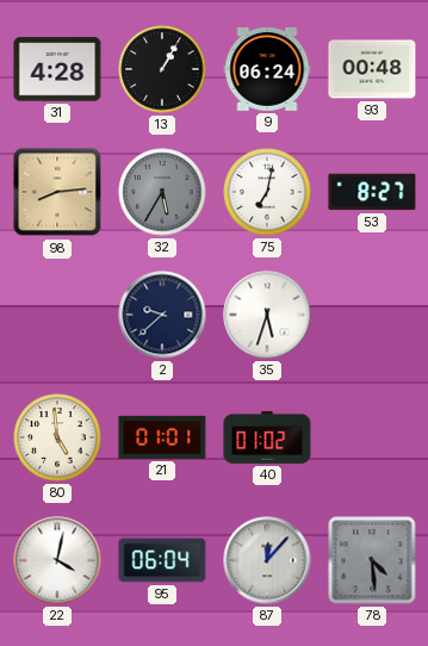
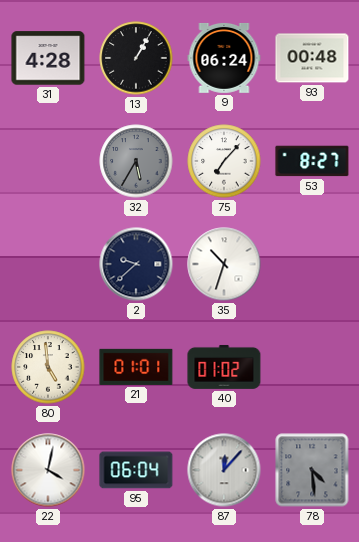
98: 8:14 -> none (57, 192)
75: 7:02 -> 7:07 (224, 161)
35: 5:33 -> 10:33 (224, 264)
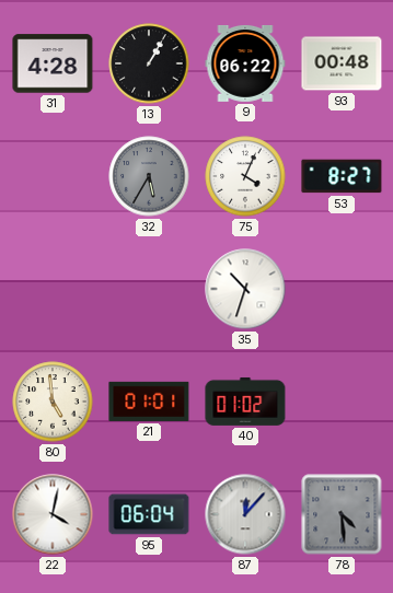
9: 06:24 -> 06:22 (245, 63)
75: 7:07 -> 4:04 (245, 176)
2: 9:38 -> none (136, 264)
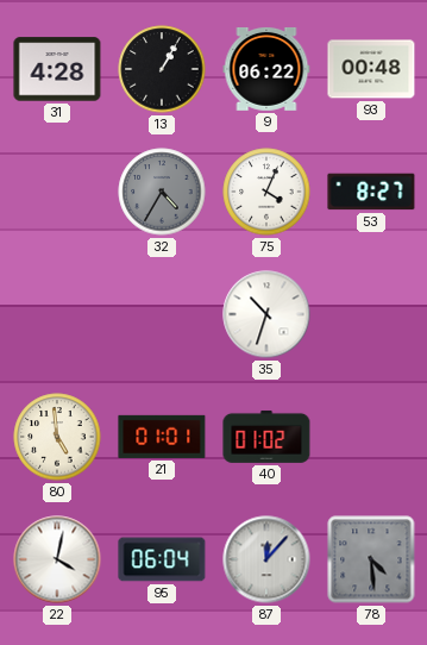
32: 5:35 -> 4:35 (162, 192)
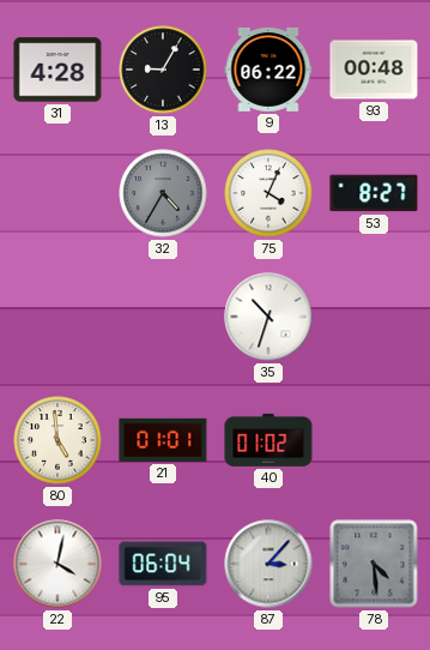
13: 1:05 -> 9:05 (163, 70)
87: 12:07 -> 3:07 (268, 564)
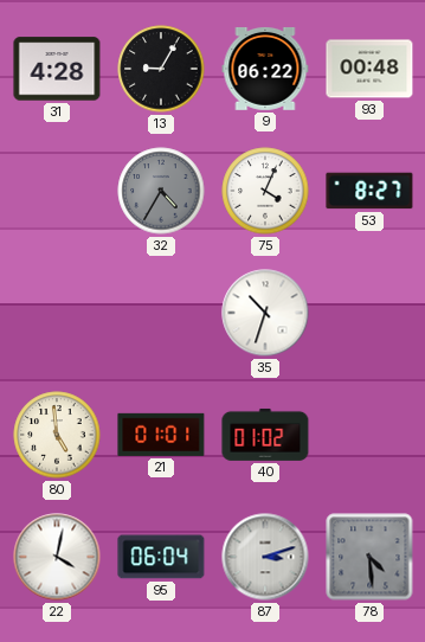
87: 3:07 -> 3:12 (265, 557)
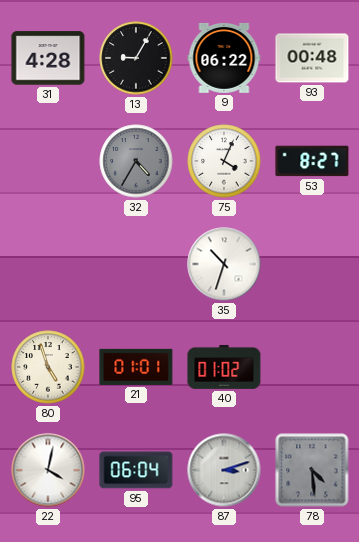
80: 4:59 -> 4:57 (48, 367)
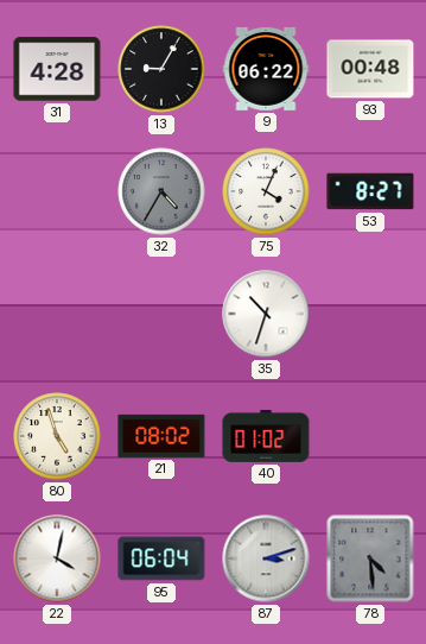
21: 01:01 -> 08:02 (161, 436)
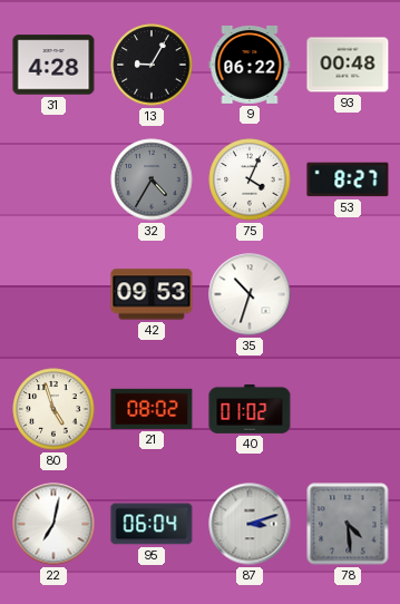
42: none -> 09:53 (152, 294)
22: 4:02 -> 7:02 (53, 524)
